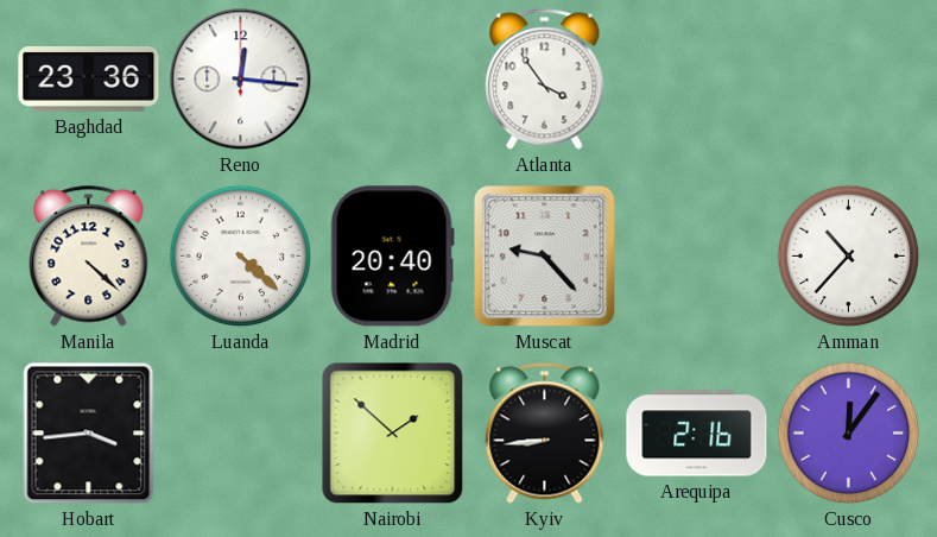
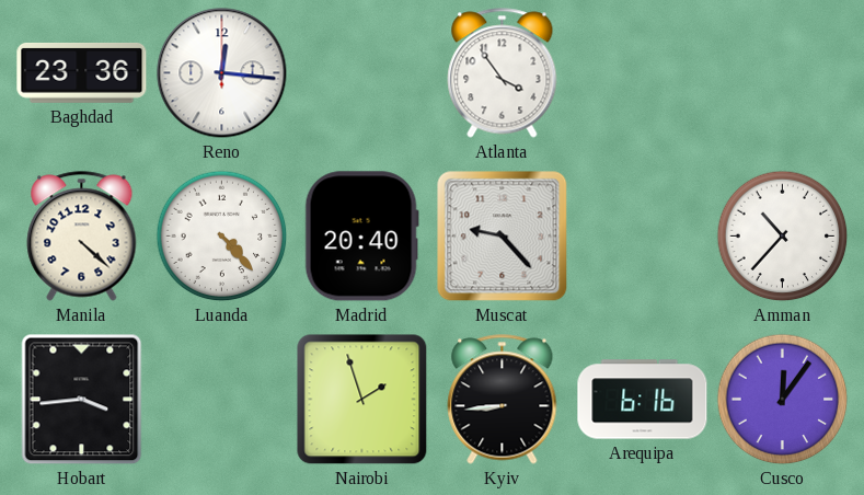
Luanda: 4:22 -> 4:23 (222, 237)
Nairobi: 1:52 -> 1:57 (362, 400)
Arequipa: 2:16 -> 6:16 (643, 400)
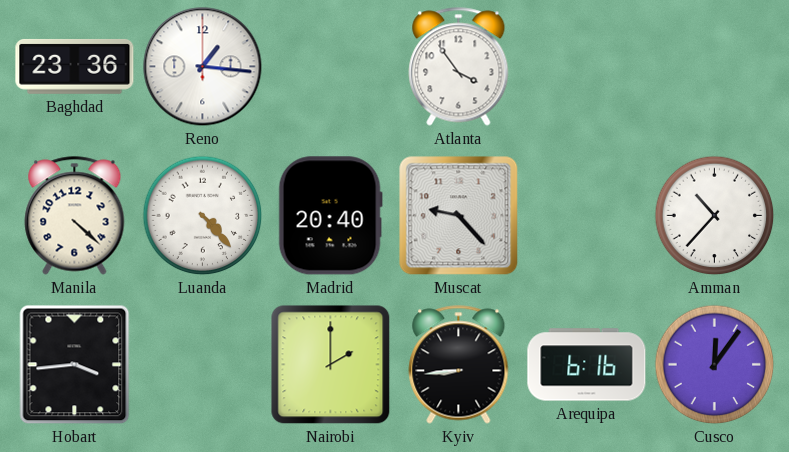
Reno: 12:16 -> 1:16 (203, 67)
Nairobi: 1:57 -> 2:00 (331, 365)
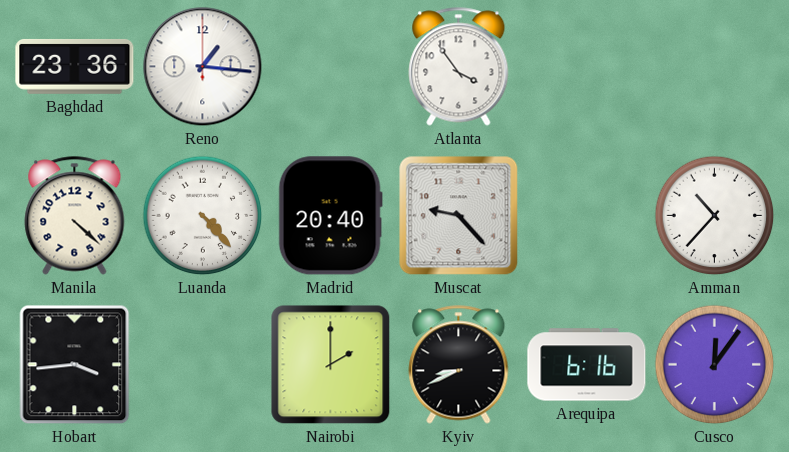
Kyiv: 8:44 -> 8:41 (459, 365)
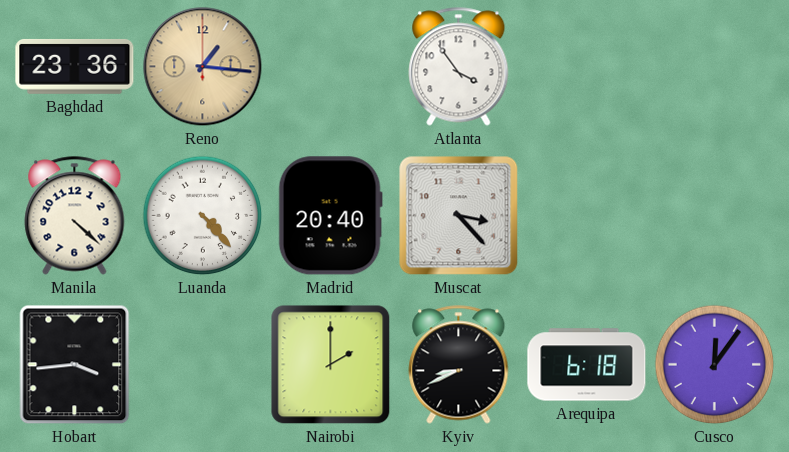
Reno dial: white -> champagne (203, 67)
Muscat: 9:23 -> 3:23 (459, 216)
Amman: 10:37 -> none (715, 216)
Arequipa: 6:16 -> 6:18 (587, 365)
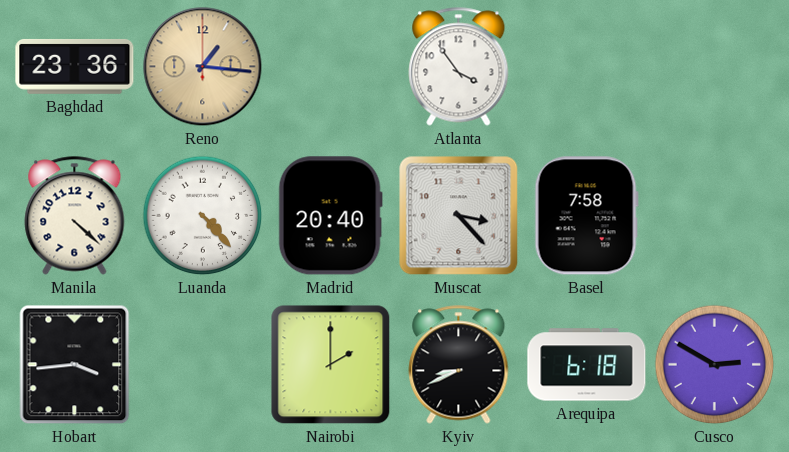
Basel: none -> 7:58 (586, 216)
Cusco: 12:06 -> 2:50 (715, 365)
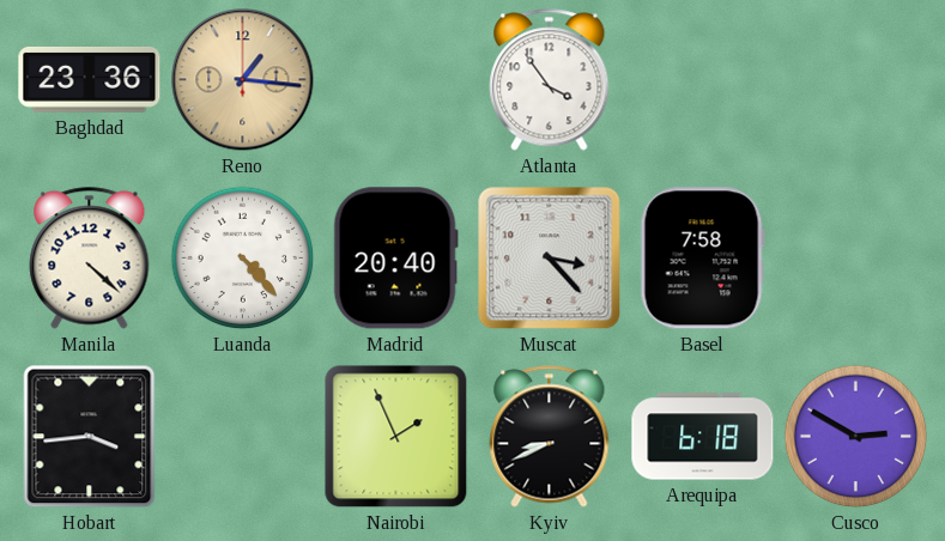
Nairobi: 2:00 -> 1:56 (396, 437)
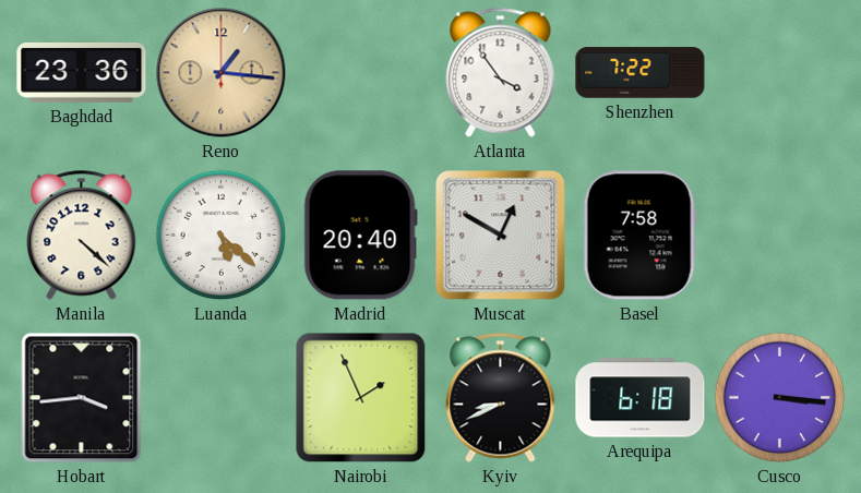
Shenzhen: none -> 7:22 (641, 73)
Luanda: 4:23 -> 5:22 (222, 236)
Muscat: 3:23 -> 12:50 (501, 236)
Cusco: 2:50 -> 3:16 (780, 398)
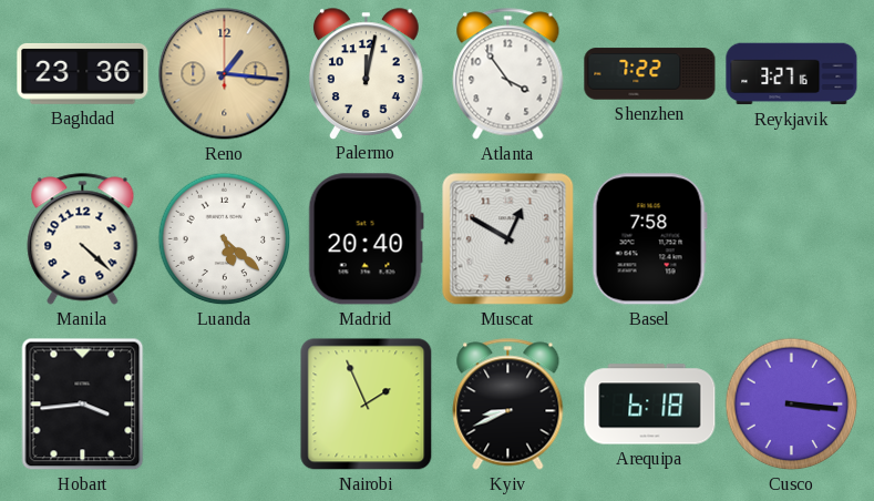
Palermo: none -> 12:02 (366, 73)
Reykjavik: none -> 3:27 (792, 74)
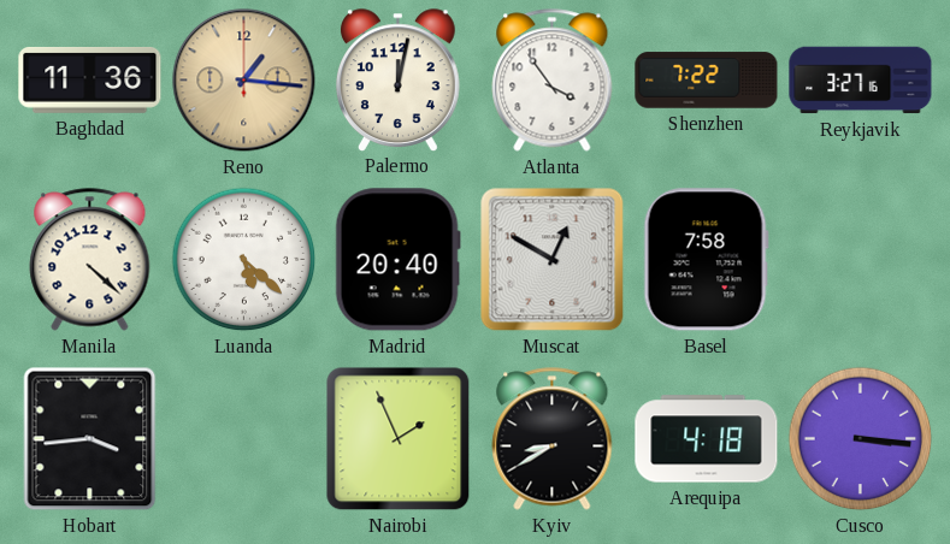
Baghdad: 23:36 -> 11:36 (90, 79)
Kyiv: 8:41 -> 8:40 (553, 439)
Arequipa: 6:18 -> 4:18 (707, 439)
